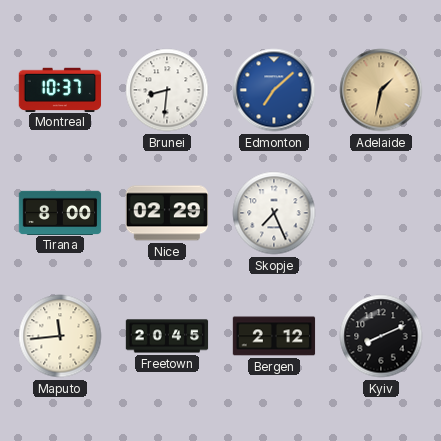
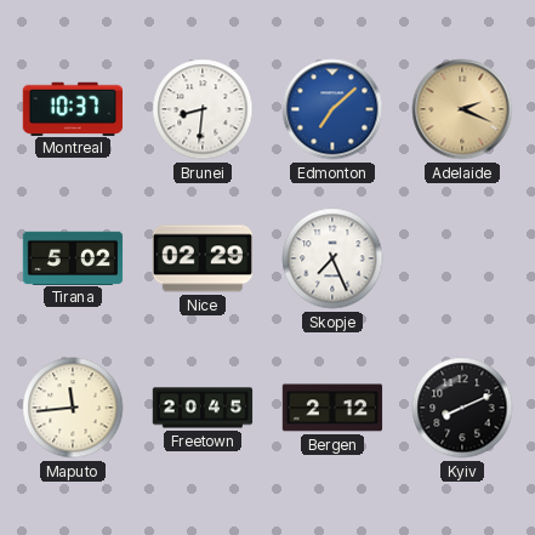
Adelaide: 1:32 -> 2:19 (462, 109)
Tirana: 8:00 -> 5:02 (73, 257)
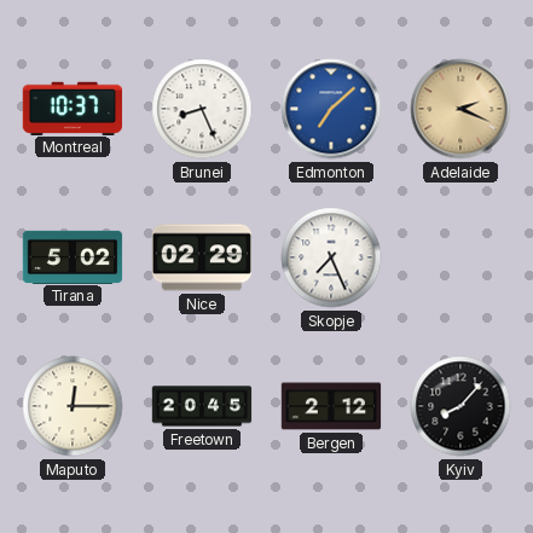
Brunei: 8:31 -> 8:26 (202, 109)
Maputo: 11:44 -> 12:15 (73, 406)
Kyiv: 8:11 -> 8:07 (460, 406)
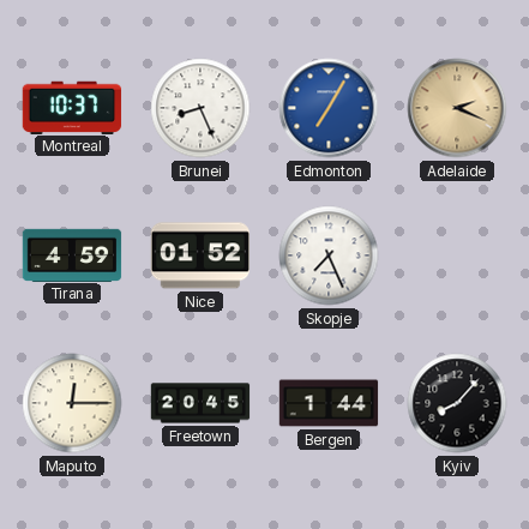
Edmonton: 7:08 -> 7:05 (329, 108)
Tirana: 5:02 -> 4:59 (72, 254)
Nice: 02:29 -> 01:52 (199, 256)
Bergen: 2:12 -> 1:44 (329, 403)
